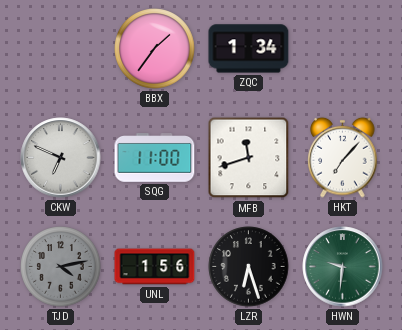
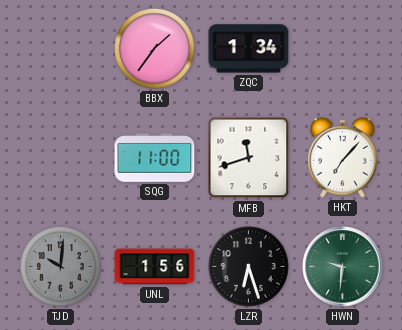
CKW: 6:49 -> none (61, 158)
TJD: 4:13 -> 10:01 (61, 267)
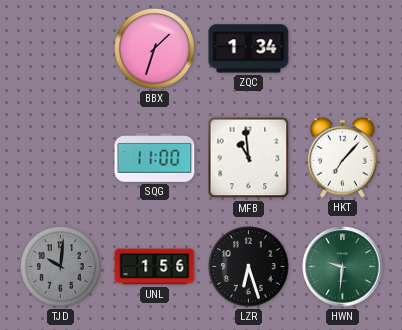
BBX: 1:36 -> 1:33 (155, 49)
MFB: 11:42 -> 10:59 (249, 158)
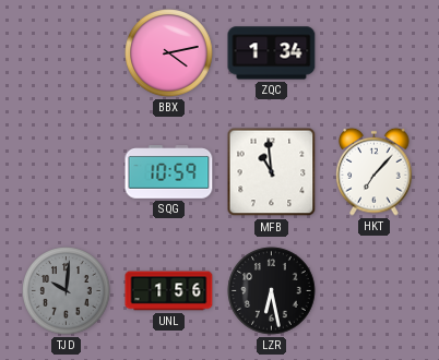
BBX: 1:33 -> 4:13 (169, 53)
SQG: 11:00 -> 10:59 (169, 172)
LZR: 6:27 -> 6:28 (272, 291)
HWN: 9:31 -> none (343, 267)
